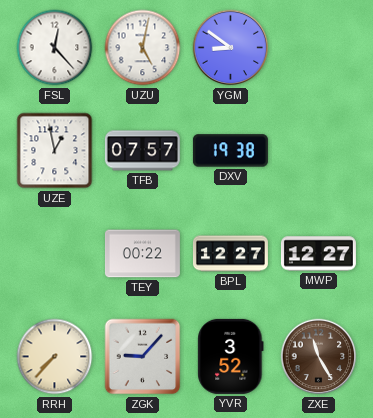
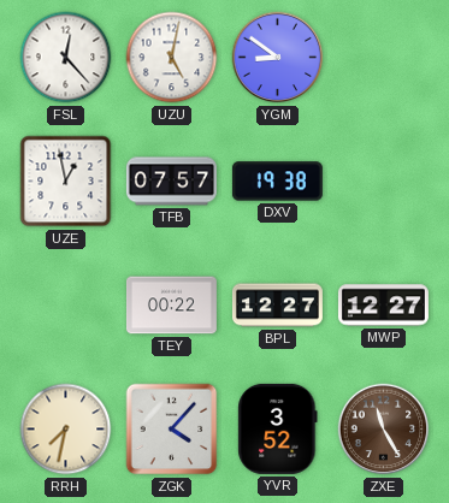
RRH: 7:37 -> 7:32 (66, 430)
ZGK: 9:07 -> 4:07 (172, 430)
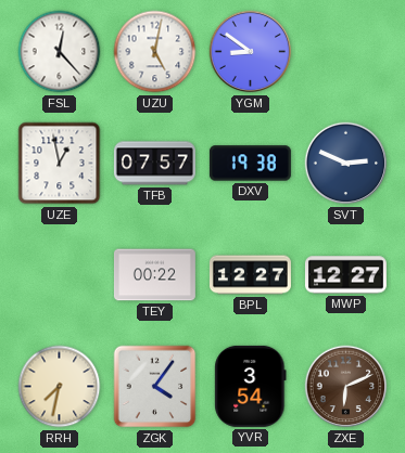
SVT: none -> 2:49 (346, 164)
ZGK: 4:07 -> 4:06 (155, 387)
YVR: 3:52 -> 3:54 (251, 386)
ZXE: 11:25 -> 6:11 (346, 387)
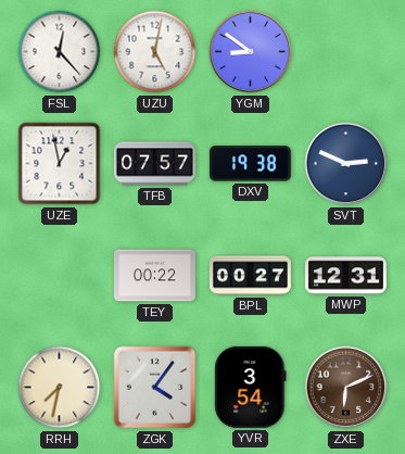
BPL: 12:27 -> 00:27 (250, 276)
MWP: 12:27 -> 12:31 (345, 276)
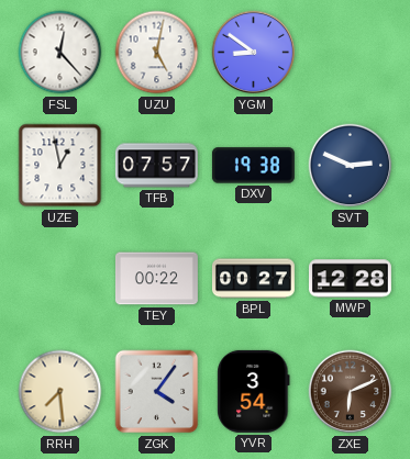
MWP: 12:31 -> 12:28 (350, 279)
RRH: 7:32 -> 7:29 (60, 392)
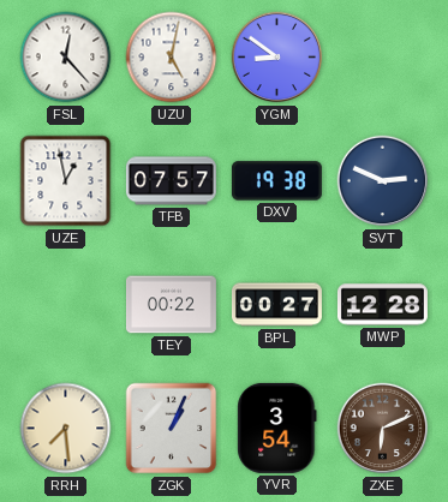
ZGK: 4:06 -> 1:04 (172, 429)
